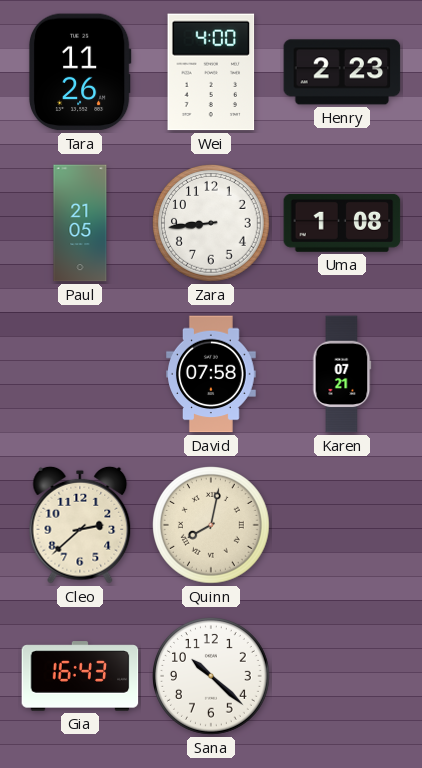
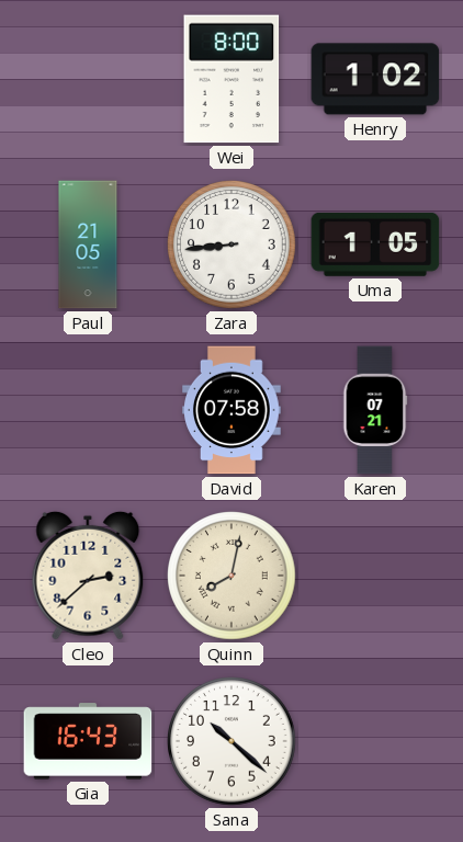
Tara: 11:26 -> none (80, 72)
Wei: 4:00 -> 8:00 (231, 79)
Henry: 2:23 -> 1:02 (375, 79)
Uma: 1:08 -> 1:05 (375, 244)
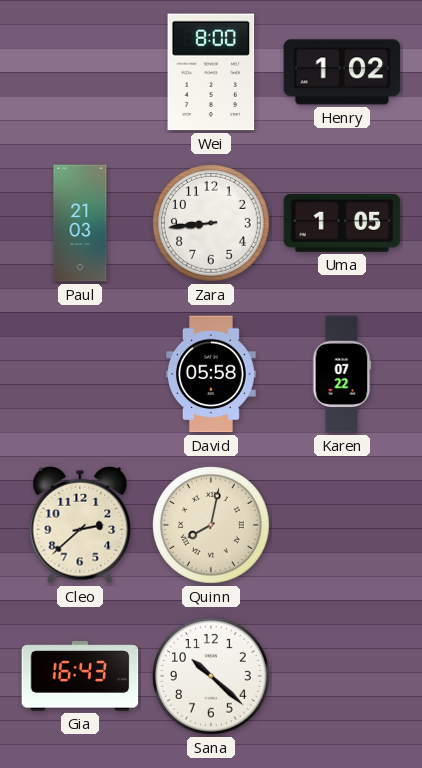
Paul: 21:05 -> 21:03 (80, 223)
David: 07:58 -> 05:58 (212, 374)
Karen: 07:21 -> 07:22 (342, 374)
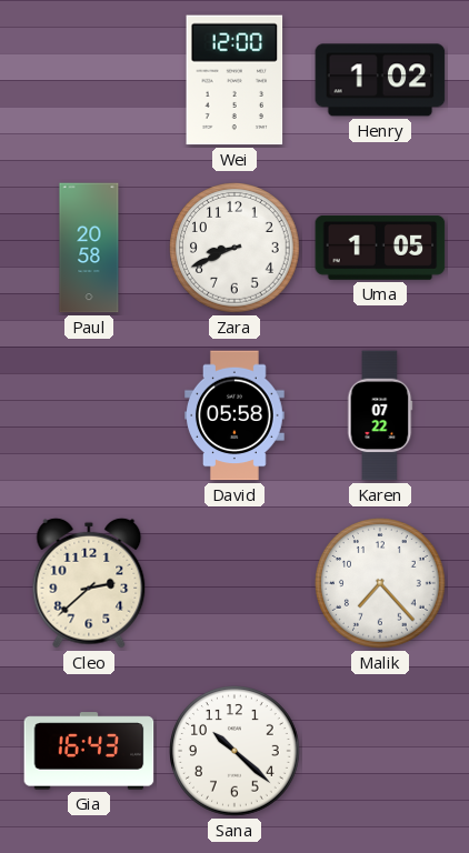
Wei: 8:00 -> 12:00 (234, 80)
Paul: 21:03 -> 20:58 (89, 248)
Zara: 8:44 -> 8:41 (236, 249)
Quinn: 8:02 -> none (212, 526)
Malik: none -> 7:23 (381, 584)
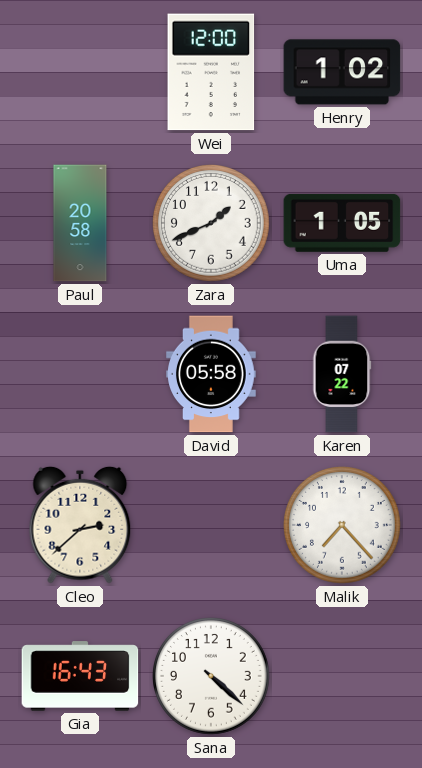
Zara: 8:41 -> 1:41 (212, 224)
Sana: 10:22 -> 4:22 (212, 677)
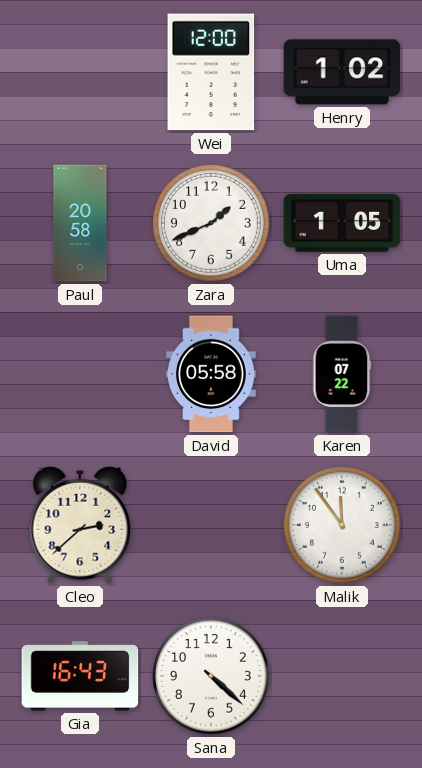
Malik: 7:23 -> 11:54 (343, 526)
